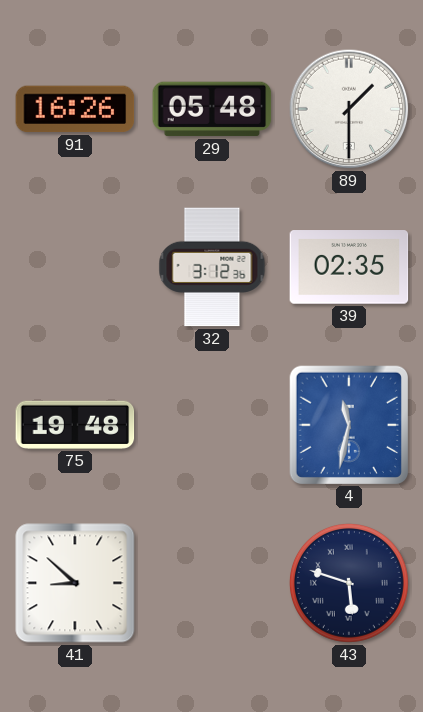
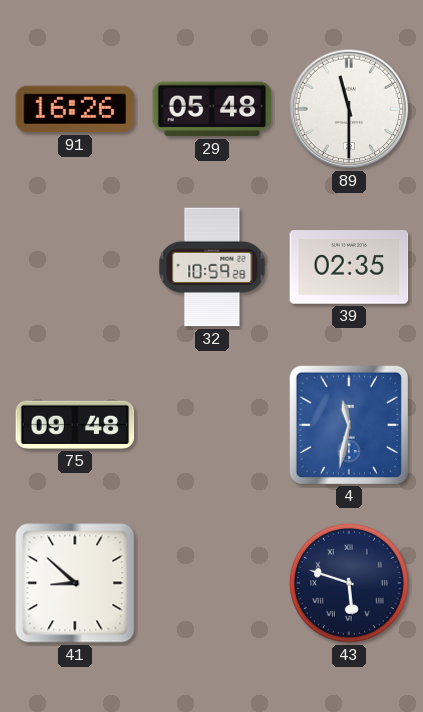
89: 1:30 -> 11:30 (349, 109)
32: 3:12 -> 10:59 (212, 267)
75: 19:48 -> 09:48 (75, 425)
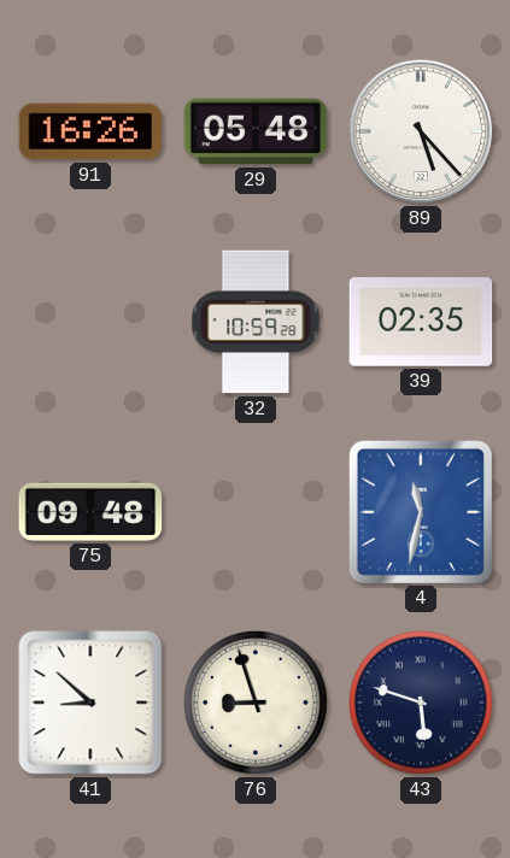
89: 11:30 -> 5:23 (421, 131)
76: none -> 8:57 (256, 703)
